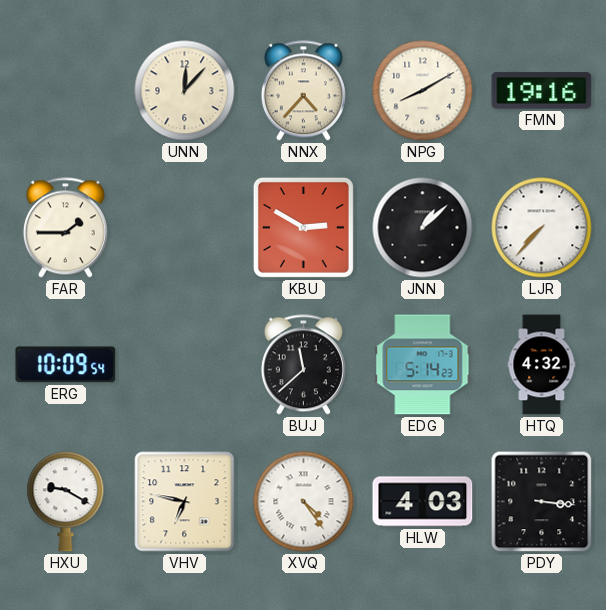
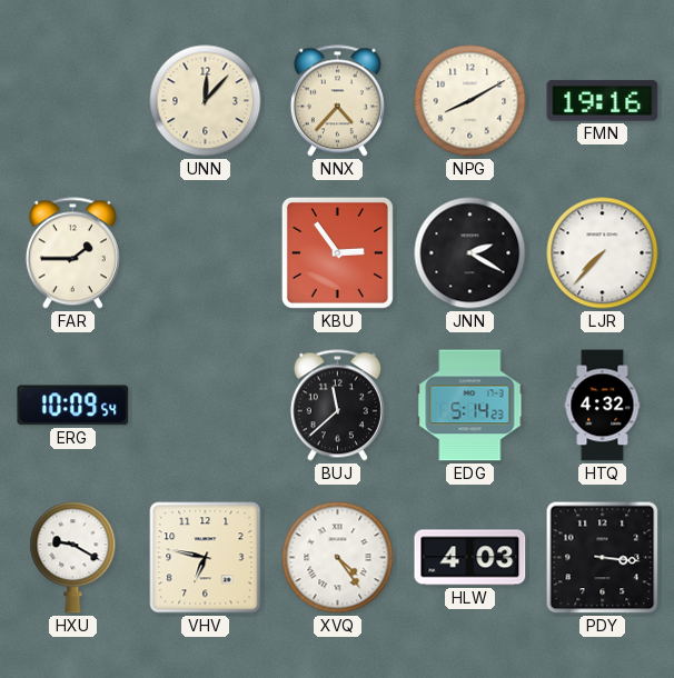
KBU: 2:50 -> 2:54 (337, 252)
JNN: 1:08 -> 2:20 (470, 253)
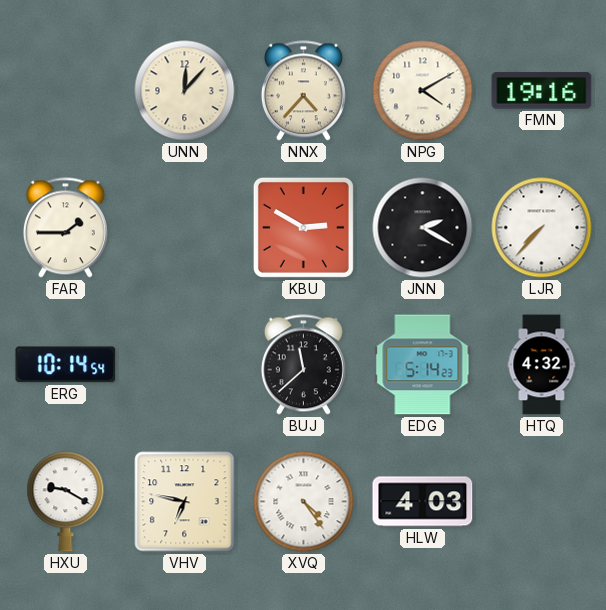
NPG: 8:10 -> 4:10 (423, 91)
KBU: 2:54 -> 2:50 (303, 227)
ERG: 10:09 -> 10:14 (66, 365)
PDY: 3:16 -> none (603, 558)
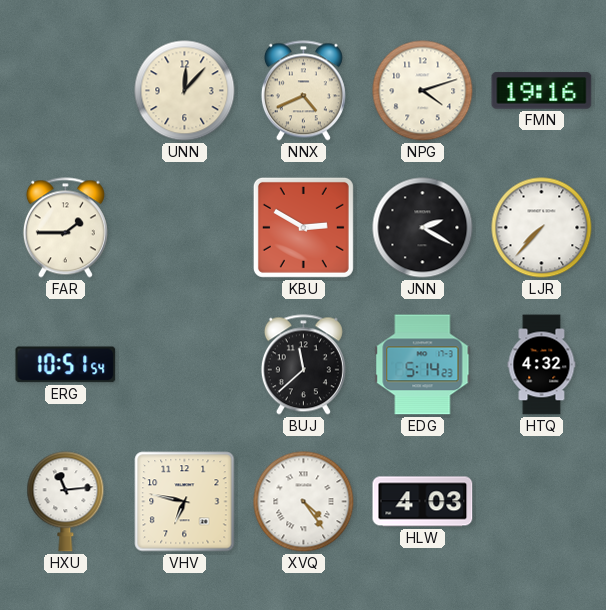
NNX: 4:37 -> 4:41 (303, 91)
NPG: 4:10 -> 4:12 (423, 91)
ERG: 10:14 -> 10:51 (66, 365)
HXU: 9:20 -> 11:14 (66, 502)
